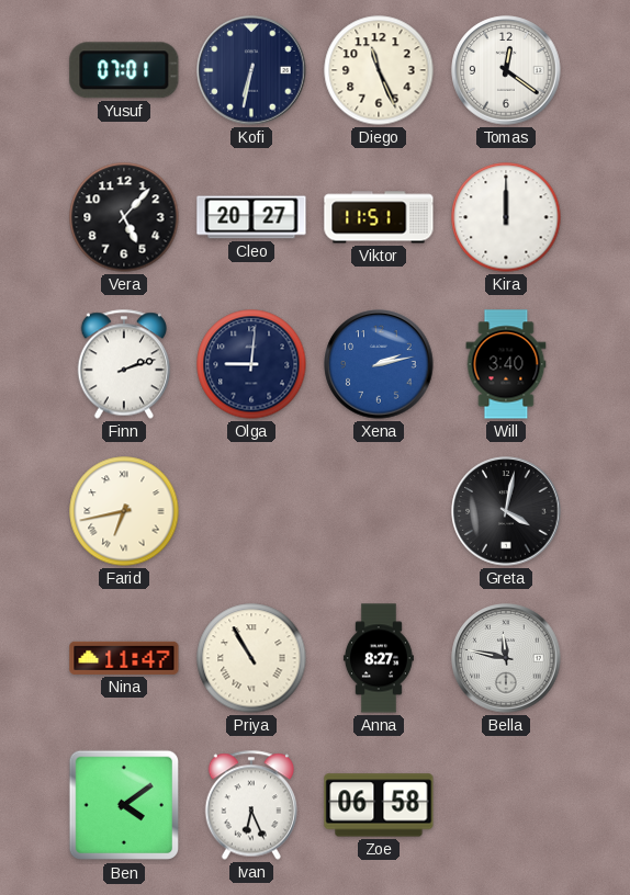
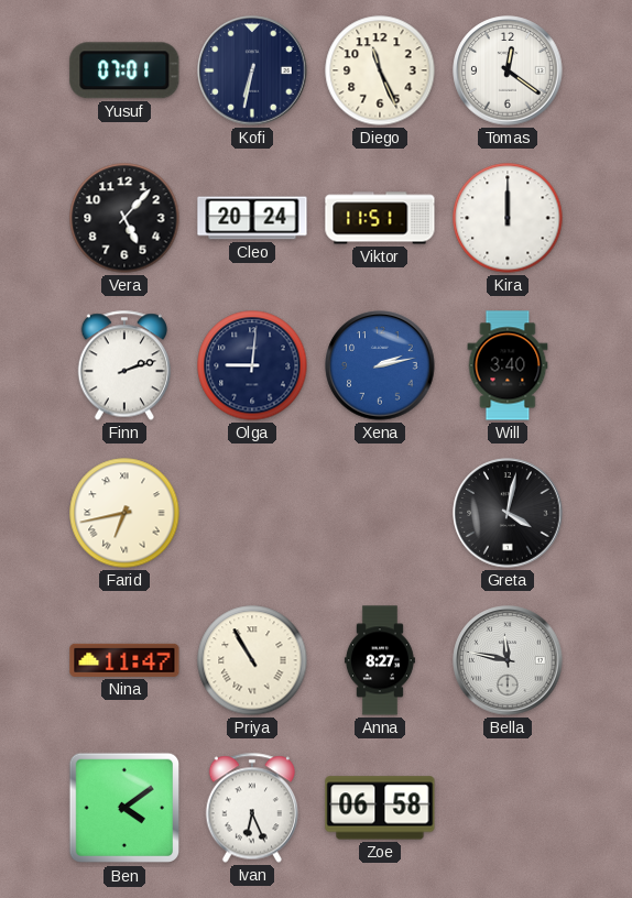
Cleo: 20:27 -> 20:24 (252, 218)
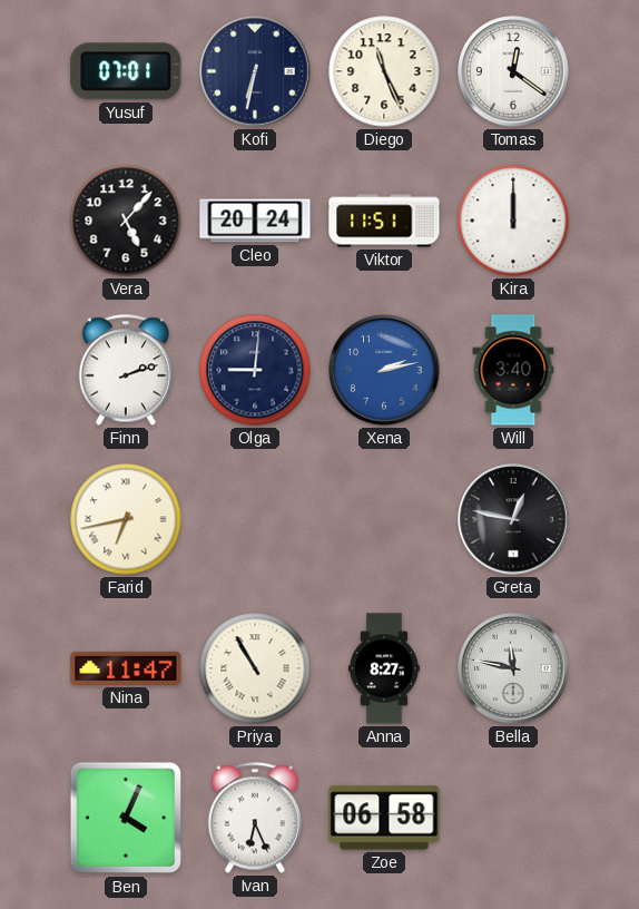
Greta: 4:02 -> 12:47 (513, 519)
Ben: 4:09 -> 4:04 (126, 818)
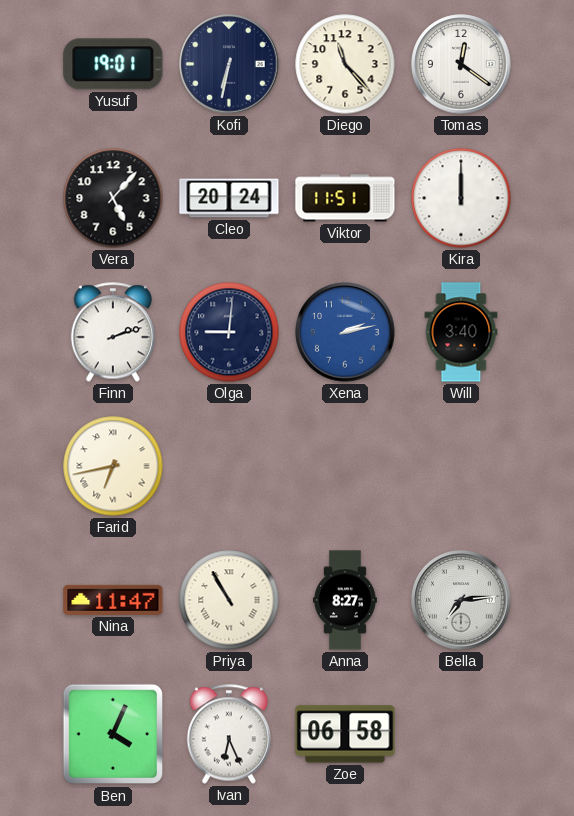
Yusuf: 07:01 -> 19:01 (113, 64)
Diego: 11:26 -> 11:23 (345, 64)
Greta: 12:47 -> none (513, 519)
Bella: 11:47 -> 7:14 (461, 600)
